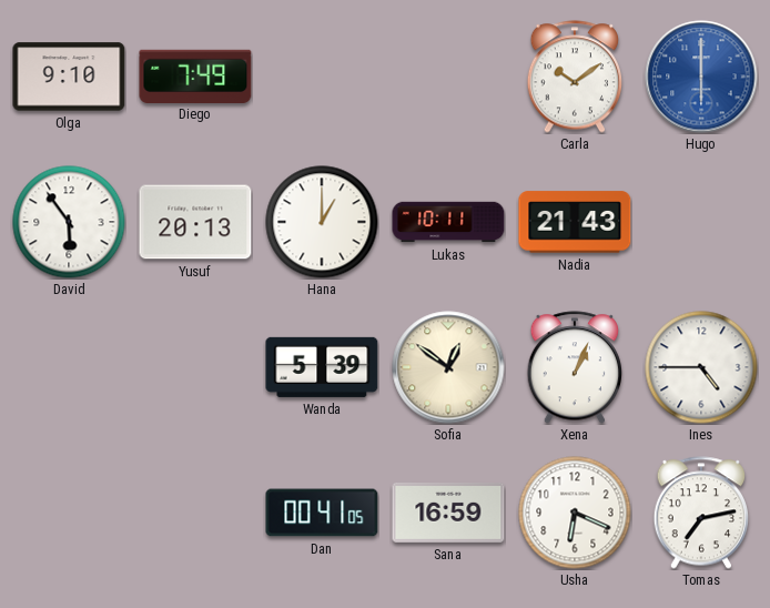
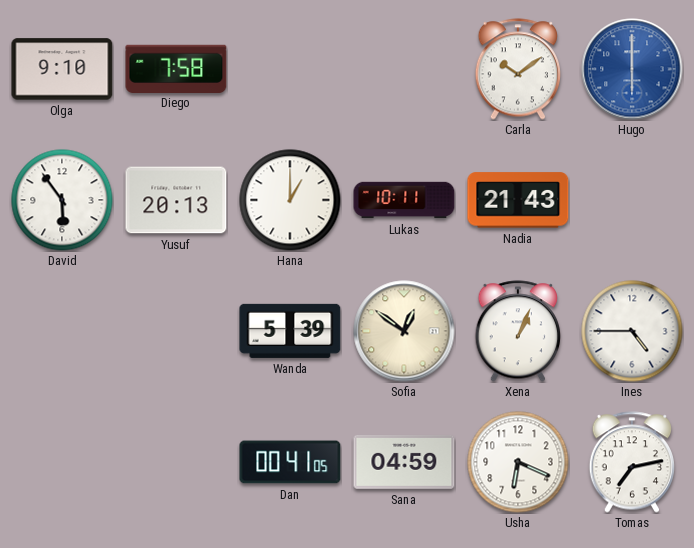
Diego: 7:49 -> 7:58 (176, 68)
Sana: 16:59 -> 04:59 (404, 462)
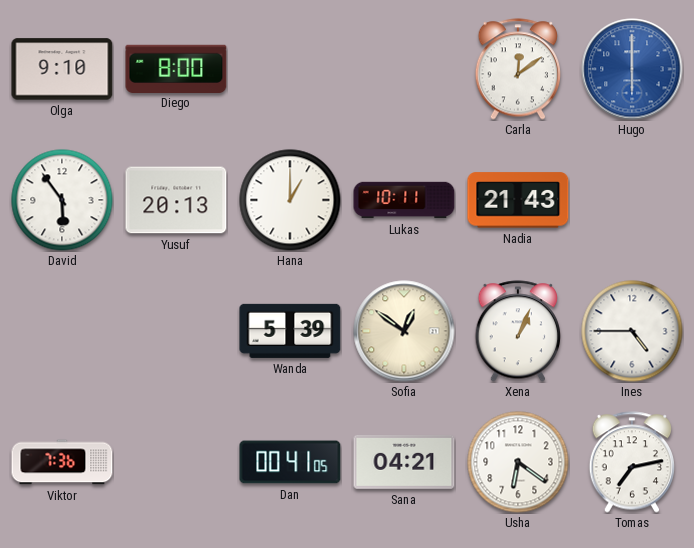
Diego: 7:58 -> 8:00 (176, 68)
Carla: 10:09 -> 12:09 (517, 69)
Viktor: none -> 7:36 (62, 462)
Sana: 04:59 -> 04:21 (404, 462)
Usha: 6:19 -> 6:21 (518, 462)
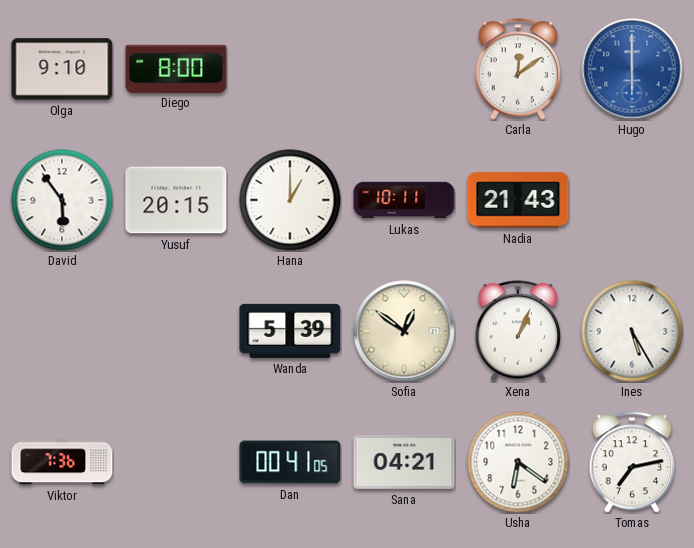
Yusuf: 20:13 -> 20:15 (176, 200)
Ines: 4:45 -> 5:25 (632, 331)
